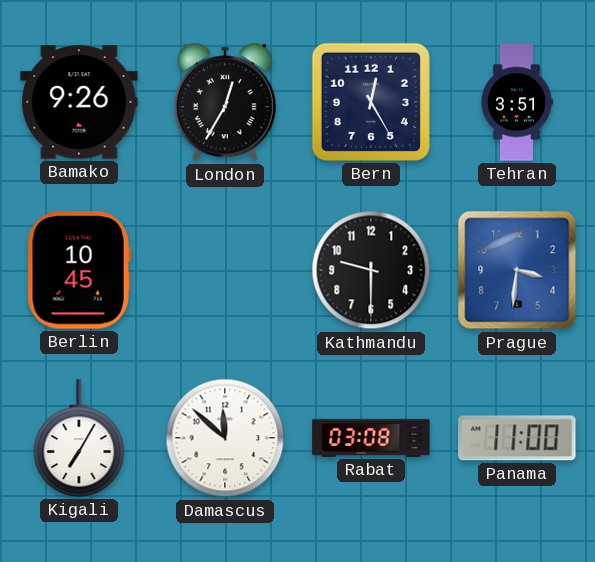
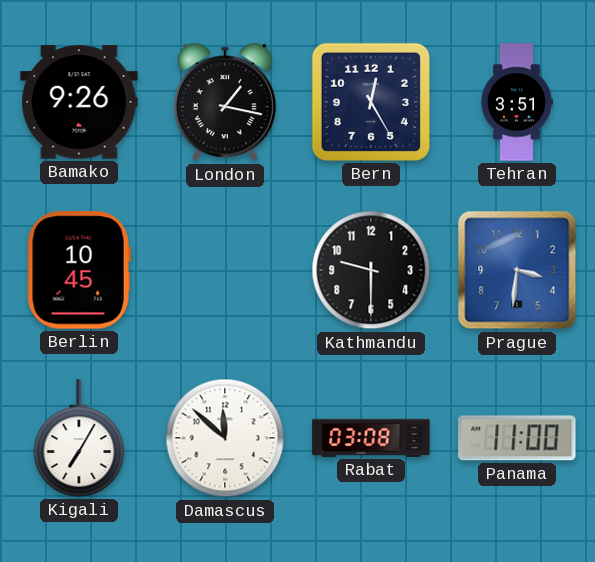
London: 12:35 -> 1:17 (225, 102)
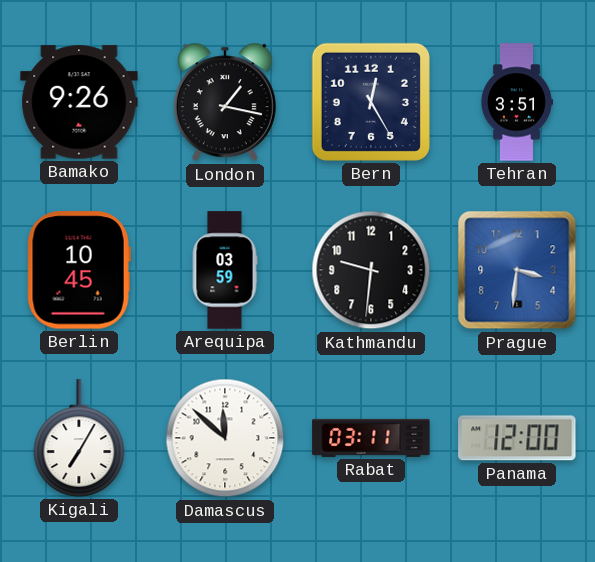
Arequipa: none -> 03:59 (225, 270)
Kathmandu: 9:30 -> 9:31 (371, 270)
Rabat: 03:08 -> 03:11 (371, 438)
Panama: 11:00 -> 12:00 (517, 438)
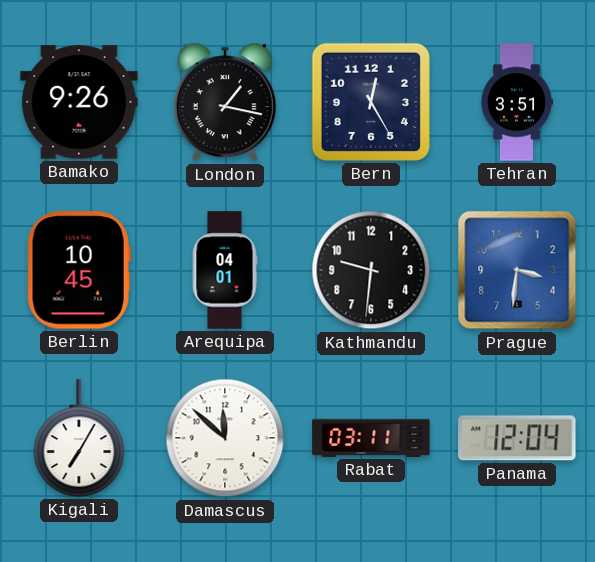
Arequipa: 03:59 -> 04:01 (225, 270)
Panama: 12:00 -> 12:04 (517, 438)
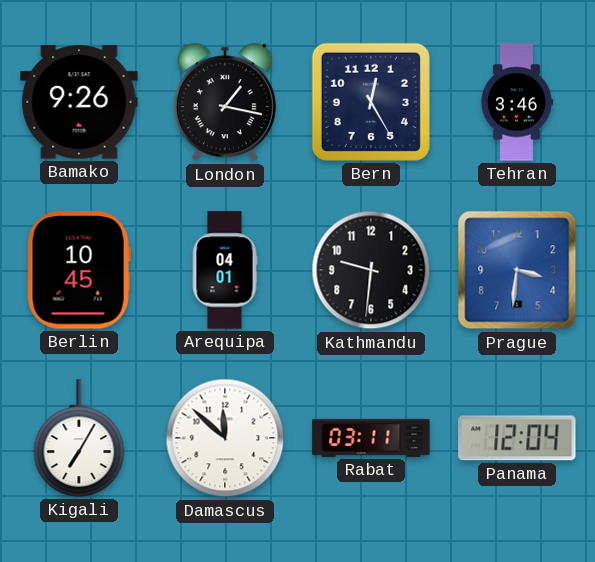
Tehran: 3:51 -> 3:46 (516, 102)
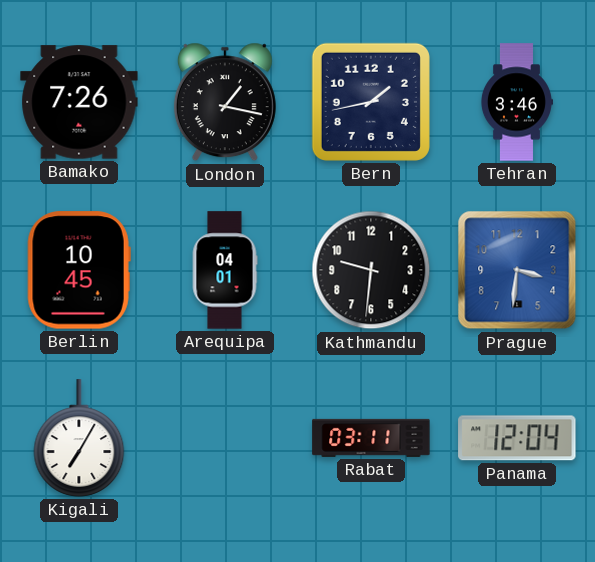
Bamako: 9:26 -> 7:26 (79, 102)
Bern: 12:25 -> 1:43 (371, 102)
Damascus: 11:52 -> none (225, 438)
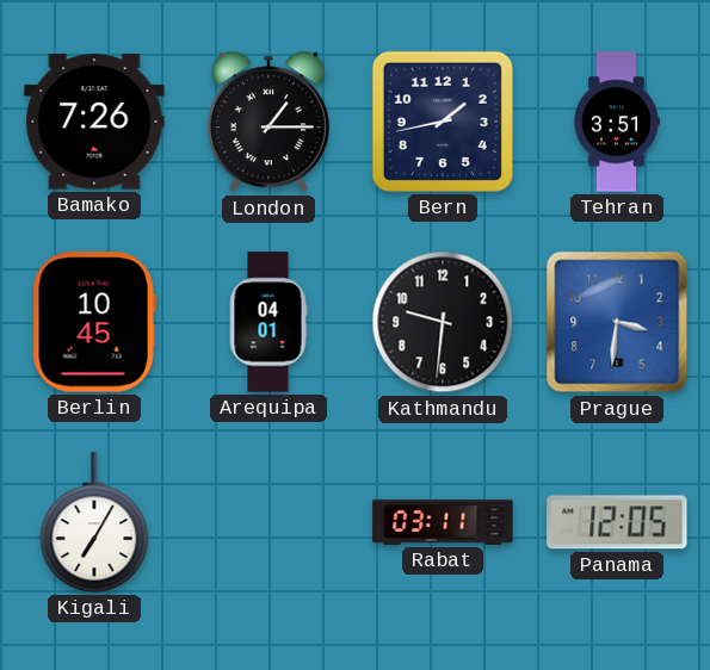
London: 1:17 -> 1:15 (268, 122)
Tehran: 3:46 -> 3:51 (616, 122)
Panama: 12:04 -> 12:05 (617, 522)
